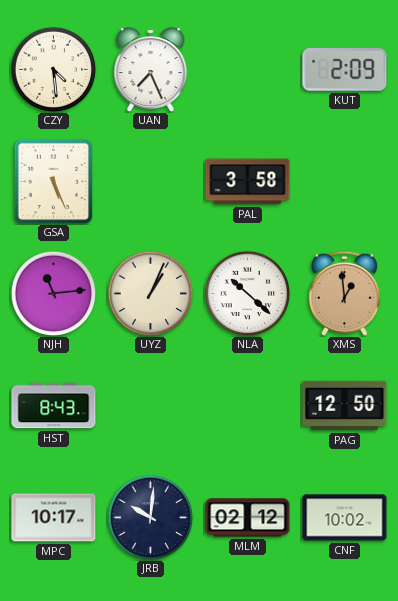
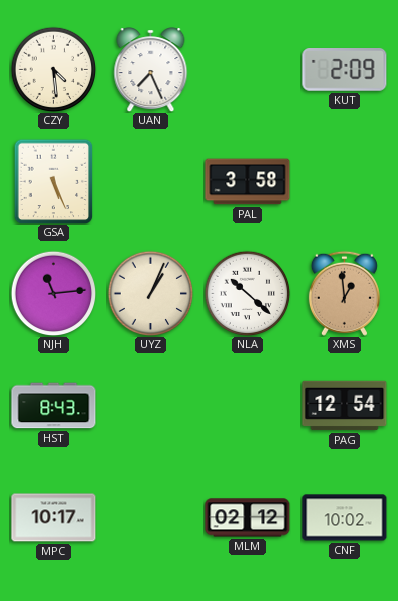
PAG: 12:50 -> 12:54 (345, 406)
JRB: 10:01 -> none (150, 517)
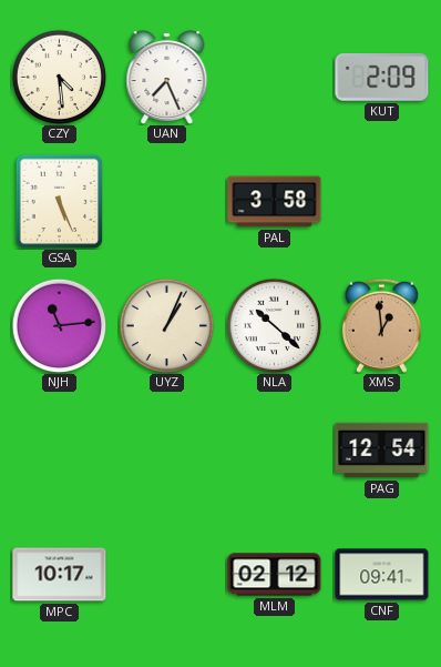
HST: 8:43 -> none (54, 406)
CNF: 10:02 -> 09:41 (382, 575)
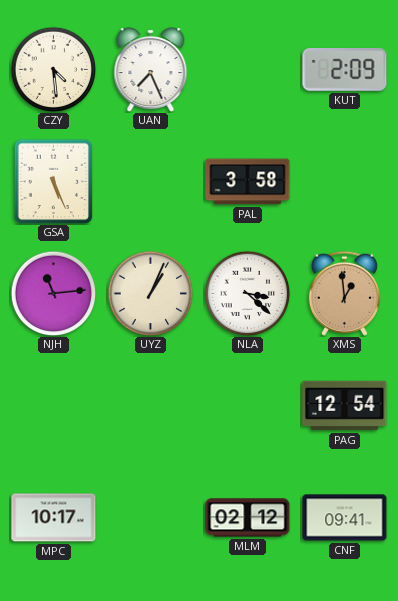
NLA: 10:22 -> 3:22 (247, 293)
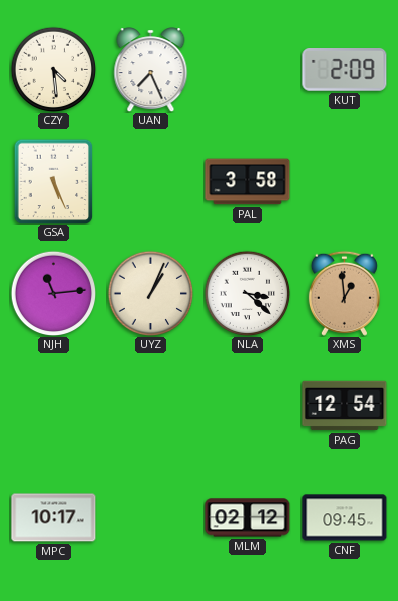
CNF: 09:41 -> 09:45 (345, 518)
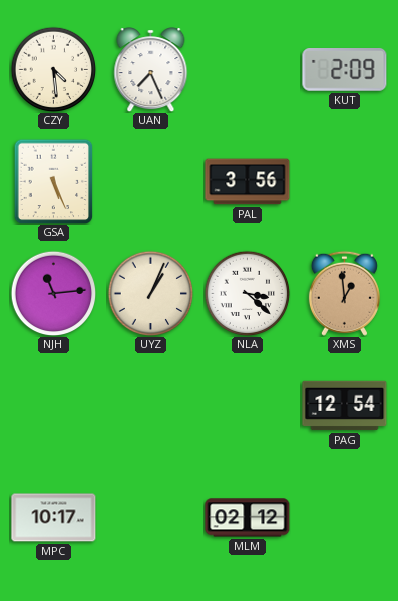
PAL: 3:58 -> 3:56 (248, 182)
CNF: 09:45 -> none (345, 518)
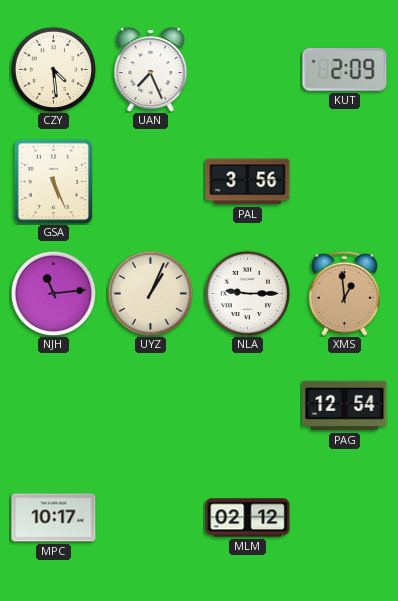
NLA: 3:22 -> 9:15 (247, 293)
